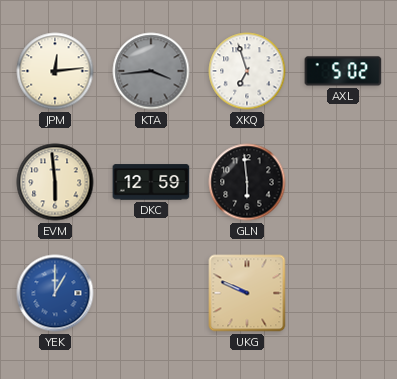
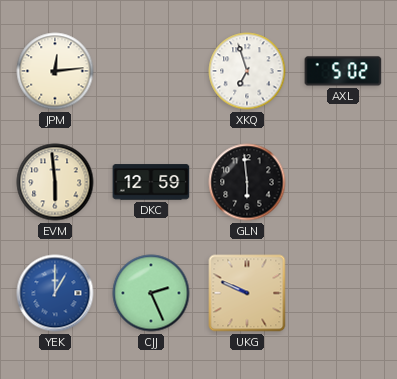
KTA: 3:44 -> none (151, 71)
CJJ: none -> 2:26 (151, 293)
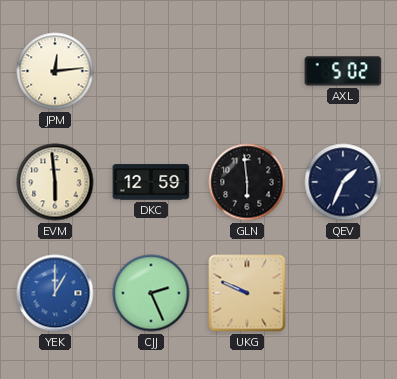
XKQ: 6:57 -> none (247, 71)
QEV: none -> 1:34 (343, 182)
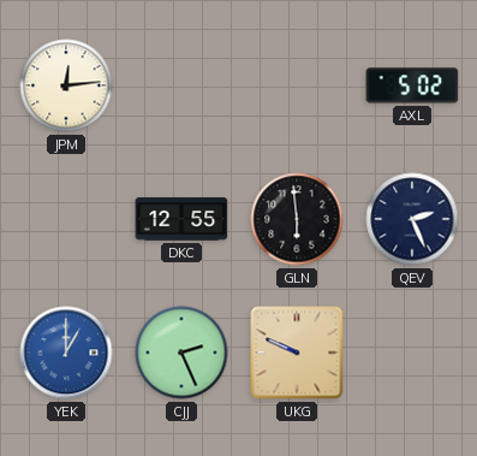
EVM: 5:59 -> none (55, 182)
DKC: 12:59 -> 12:55 (181, 219)
QEV: 1:34 -> 2:26 (412, 219)
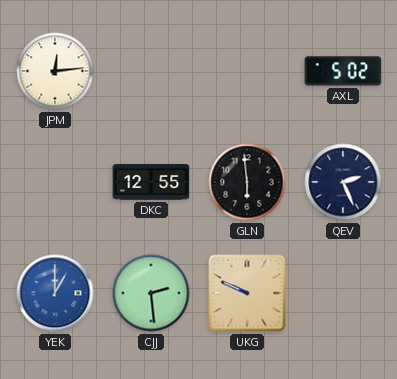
CJJ: 2:26 -> 2:29 (151, 293)
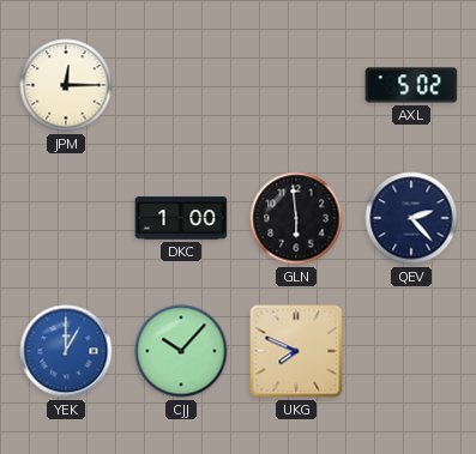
JPM: 12:14 -> 12:15 (66, 85)
DKC: 12:55 -> 1:00 (181, 218)
QEV: 2:26 -> 2:23 (411, 218)
CJJ: 2:29 -> 10:07 (181, 351)
UKG: 9:49 -> 7:49 (296, 351)
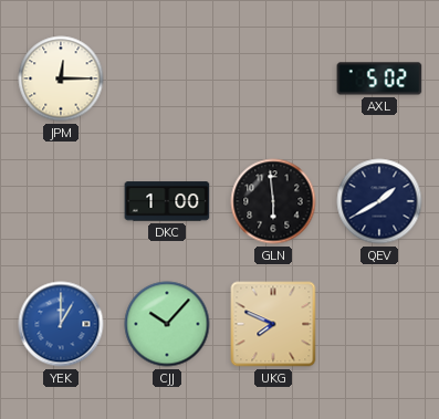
QEV: 2:23 -> 1:40 (379, 201)
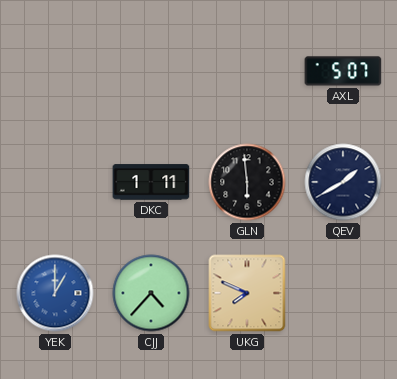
JPM: 12:15 -> none (61, 78)
AXL: 5:02 -> 5:07 (343, 71)
DKC: 1:00 -> 1:11 (151, 182)
CJJ: 10:07 -> 4:37 (151, 293)
